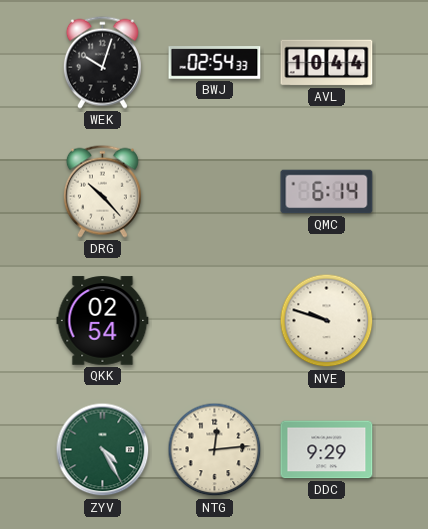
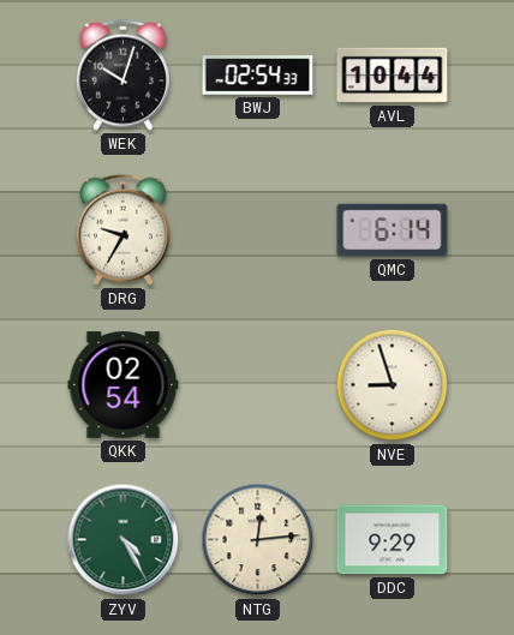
DRG: 10:23 -> 9:35 (122, 229)
NVE: 9:48 -> 8:57 (393, 385)
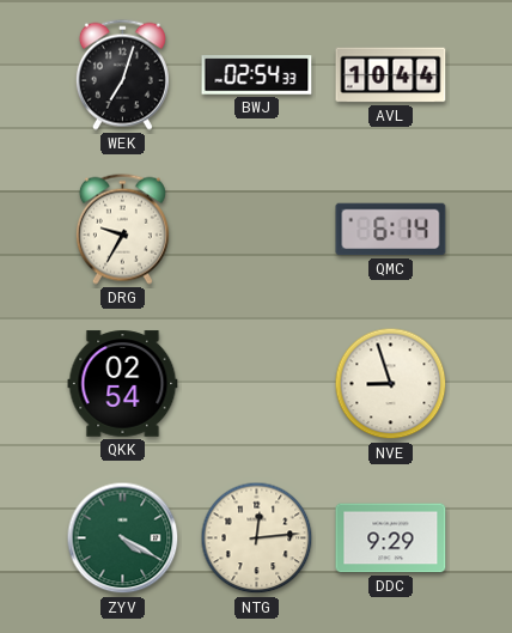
WEK: 10:03 -> 7:03 (122, 74)
ZYV: 4:25 -> 4:20 (123, 538)
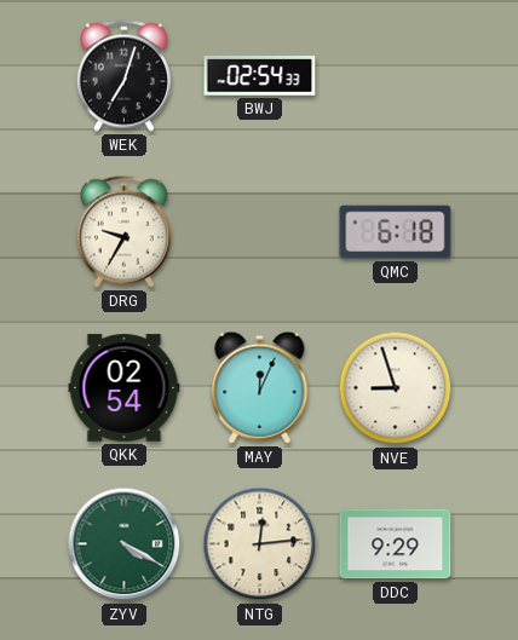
AVL: 10:44 -> none (391, 75)
QMC: 6:14 -> 6:18 (396, 232)
MAY: none -> 12:04 (260, 387)
